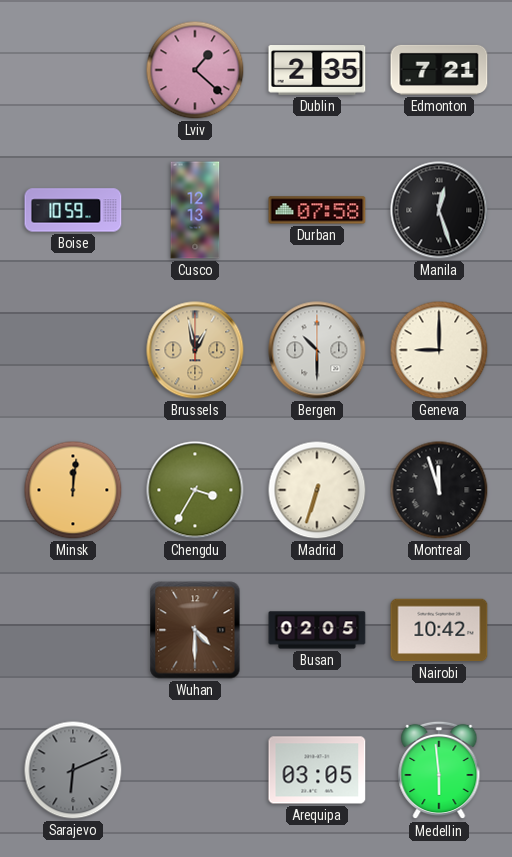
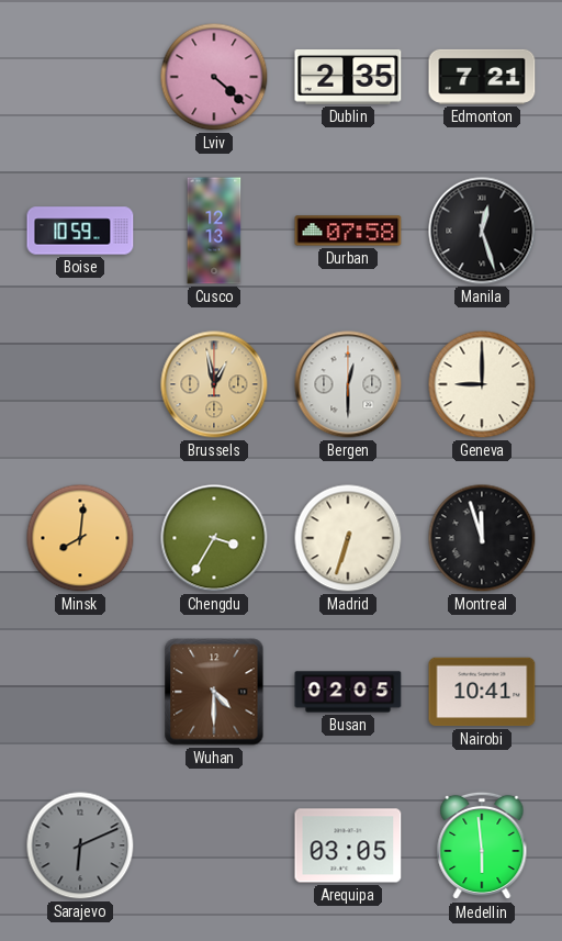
Lviv: 1:22 -> 4:22 (214, 77)
Bergen: 10:30 -> 12:30 (348, 384)
Minsk: 12:01 -> 8:01 (80, 538)
Nairobi: 10:42 -> 10:41 (482, 692)
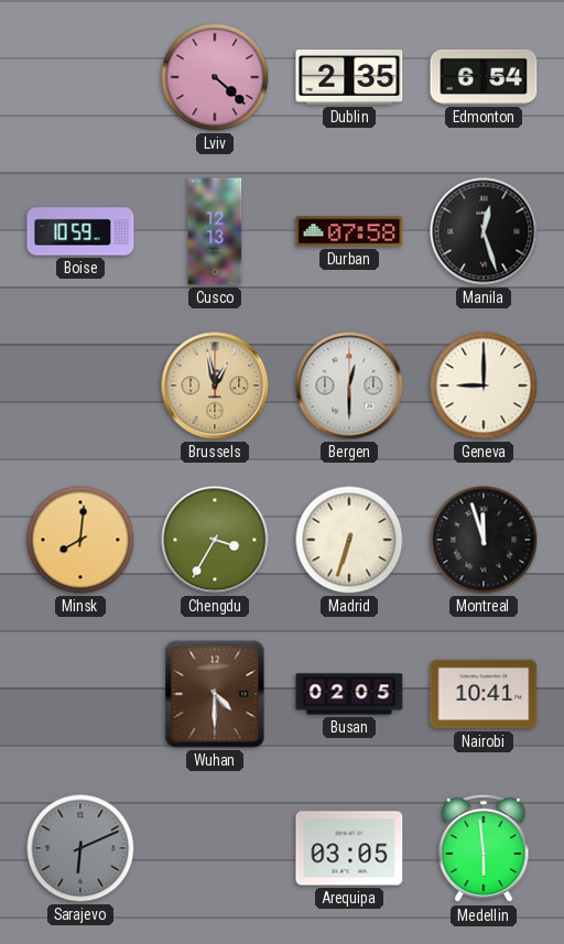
Edmonton: 7:21 -> 6:54 (484, 77)
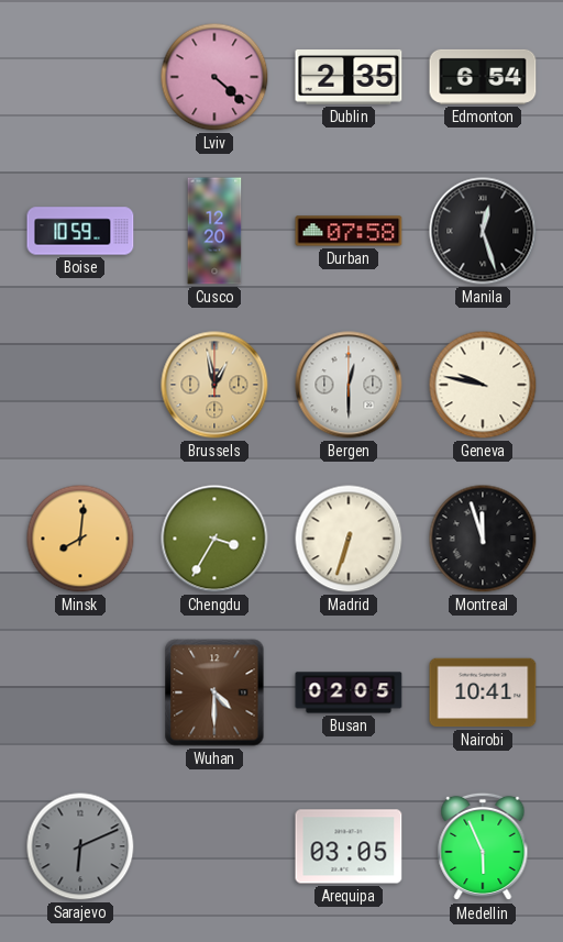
Cusco: 12:13 -> 12:20 (214, 231)
Geneva: 9:00 -> 9:47 (483, 385)
Medellin: 5:59 -> 5:56 (483, 846)
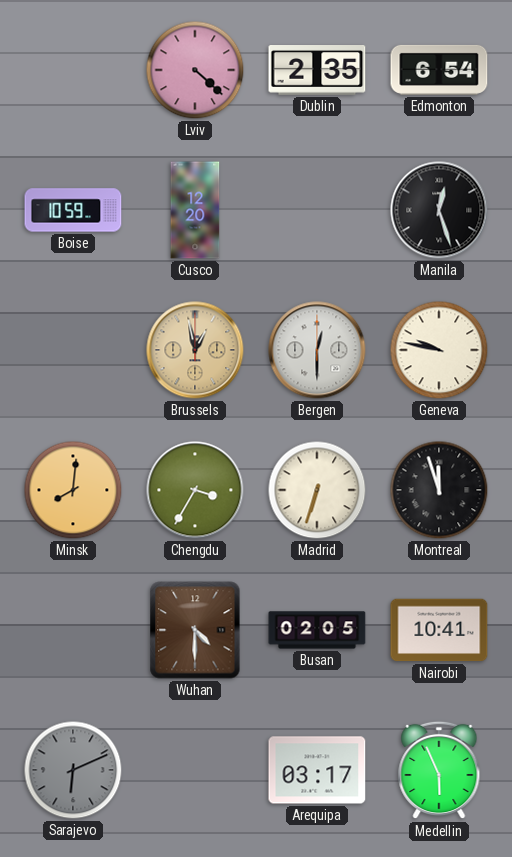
Durban: 07:58 -> none (349, 231)
Arequipa: 03:05 -> 03:17 (317, 770)
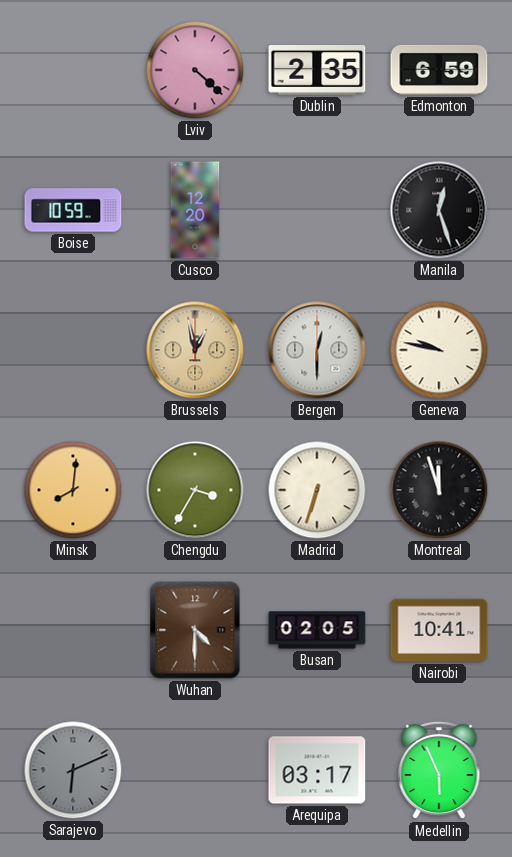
Edmonton: 6:54 -> 6:59 (439, 70)
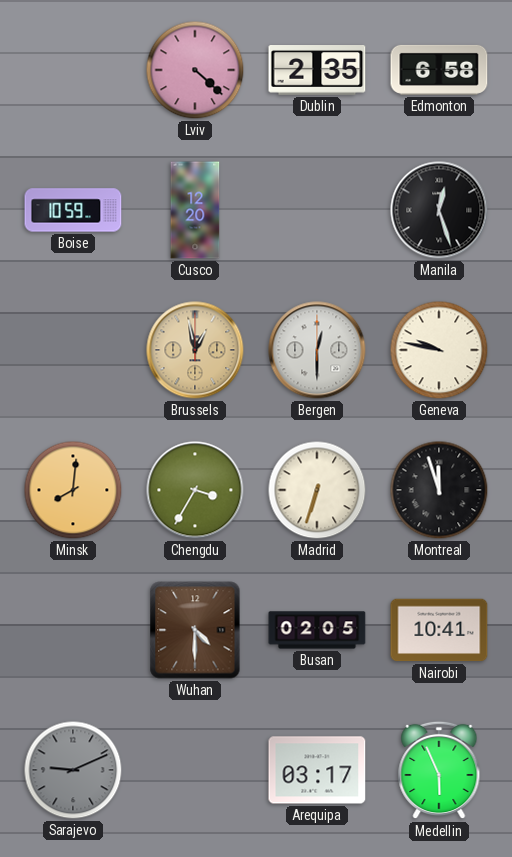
Edmonton: 6:59 -> 6:58 (439, 70)
Sarajevo: 6:11 -> 9:11 (73, 770)
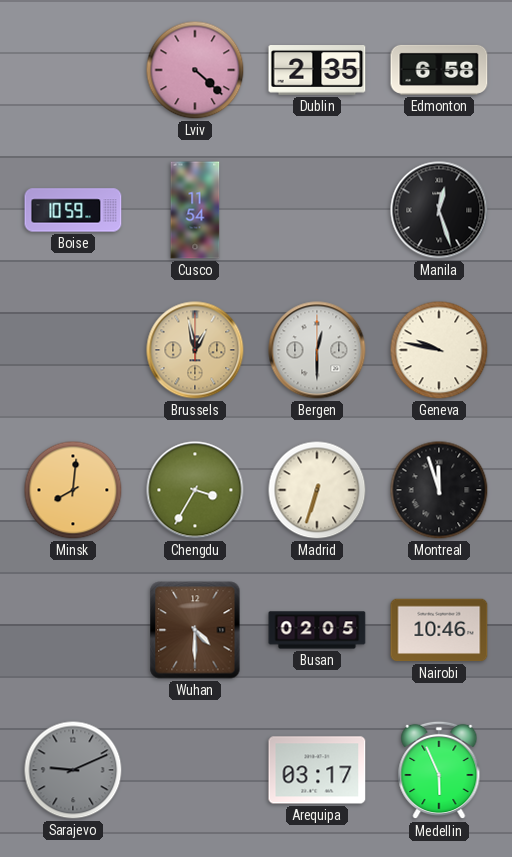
Cusco: 12:20 -> 11:54 (195, 210)
Nairobi: 10:41 -> 10:46 (439, 630)
